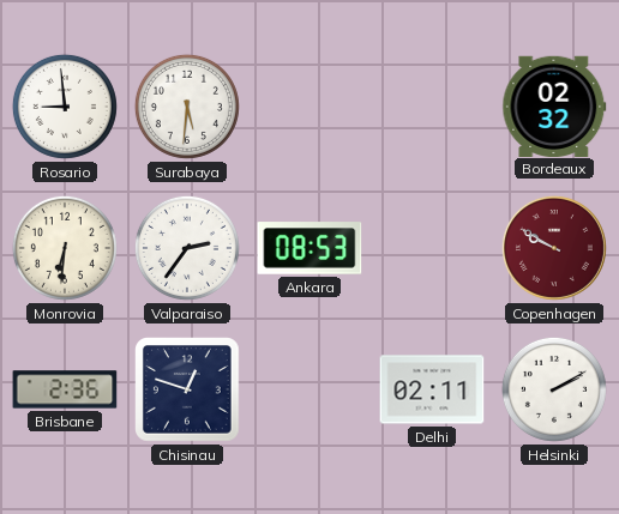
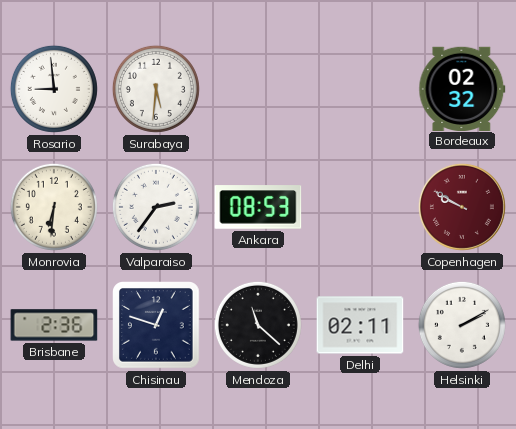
Mendoza: none -> 11:22 (258, 325)
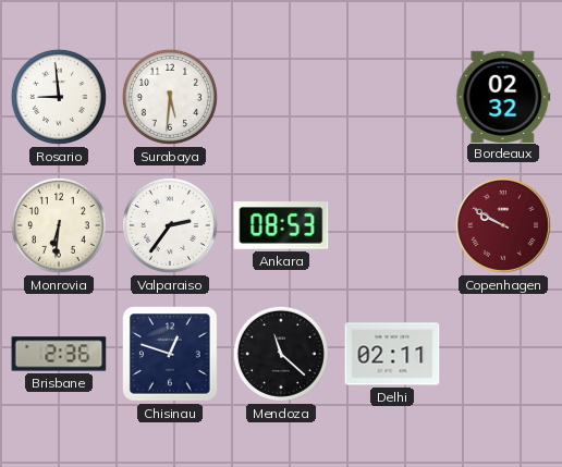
Helsinki: 2:10 -> none (462, 325)
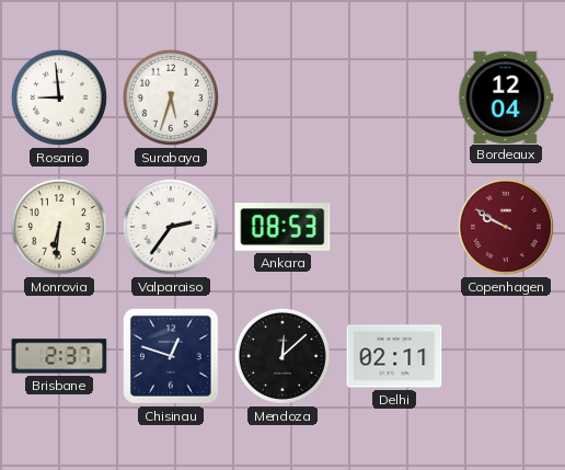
Surabaya: 5:31 -> 5:33 (171, 98)
Bordeaux: 02:32 -> 12:04 (506, 96)
Brisbane: 2:36 -> 2:37 (59, 356)
Mendoza: 11:22 -> 12:08 (282, 356)
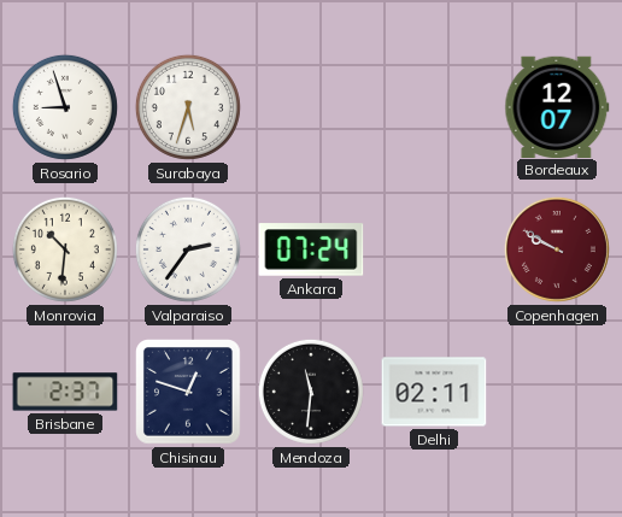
Rosario: 8:59 -> 8:57 (65, 107)
Bordeaux: 12:04 -> 12:07 (557, 106)
Monrovia: 6:31 -> 10:31 (65, 249)
Ankara: 08:53 -> 07:24 (311, 249)
Mendoza: 12:08 -> 11:31 (311, 392)
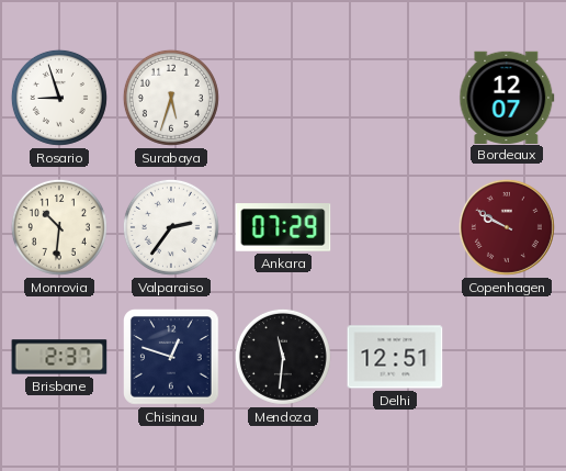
Ankara: 07:24 -> 07:29 (283, 227)
Delhi: 02:11 -> 12:51 (395, 357)
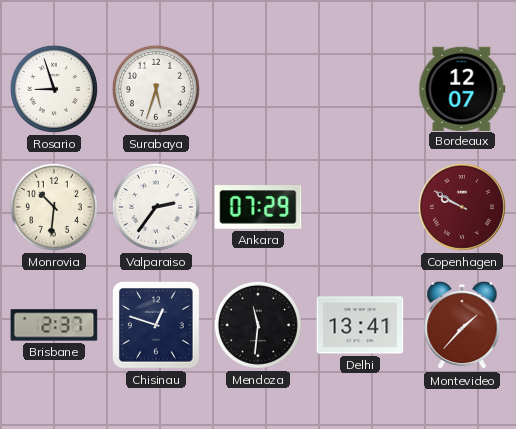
Delhi: 12:51 -> 13:41 (360, 325)
Montevideo: none -> 1:37 (462, 325)
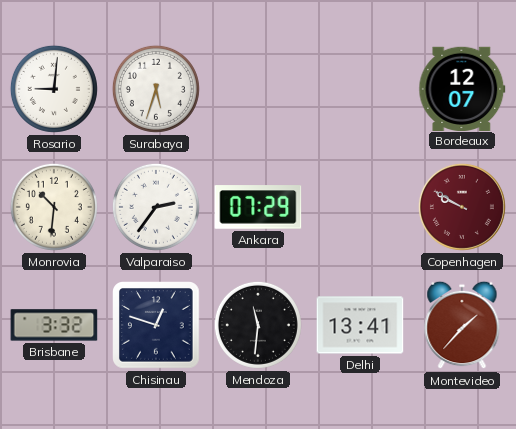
Rosario: 8:57 -> 9:01 (54, 89)
Brisbane: 2:37 -> 3:32 (54, 325)
